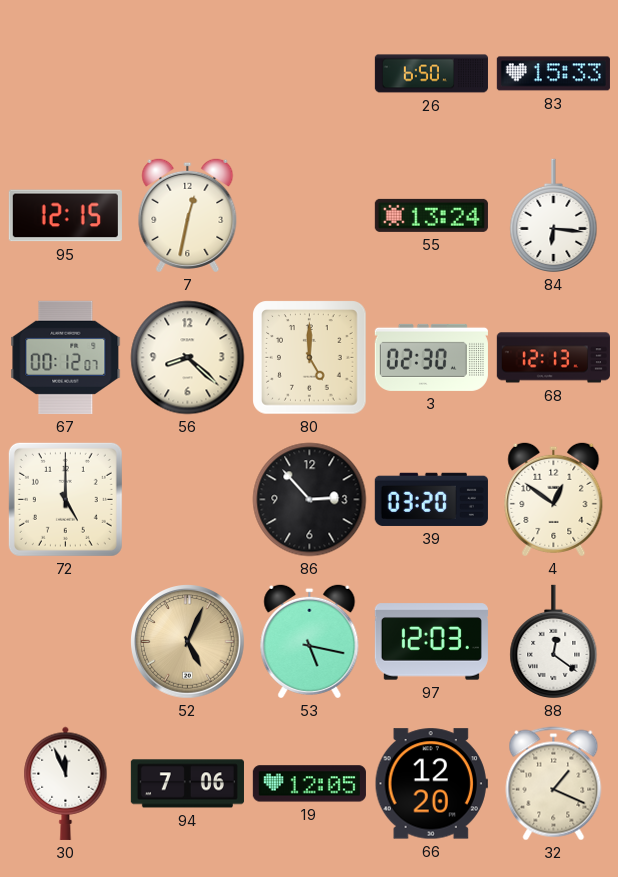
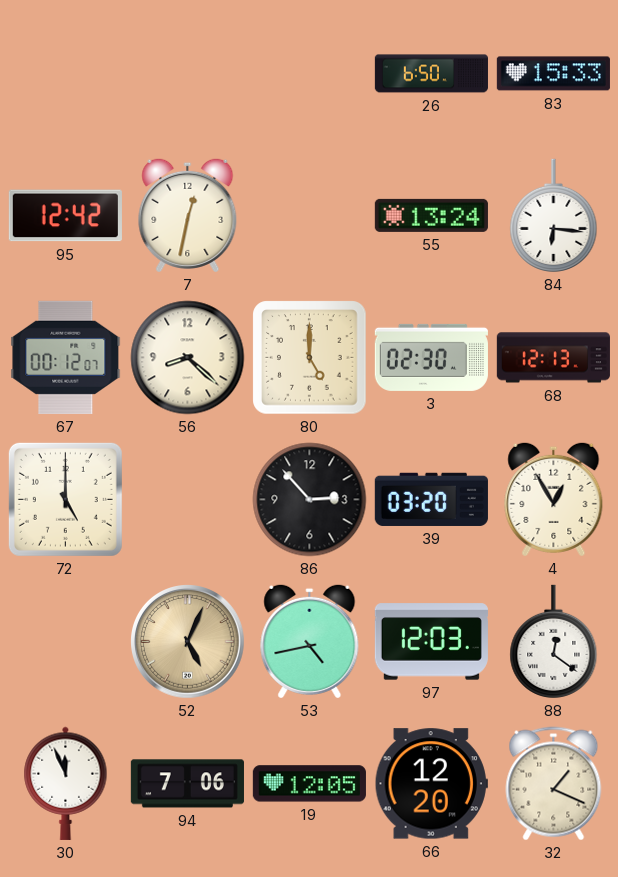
95: 12:15 -> 12:42 (65, 216)
4: 12:51 -> 12:55 (554, 499)
53: 5:17 -> 4:43 (310, 641)
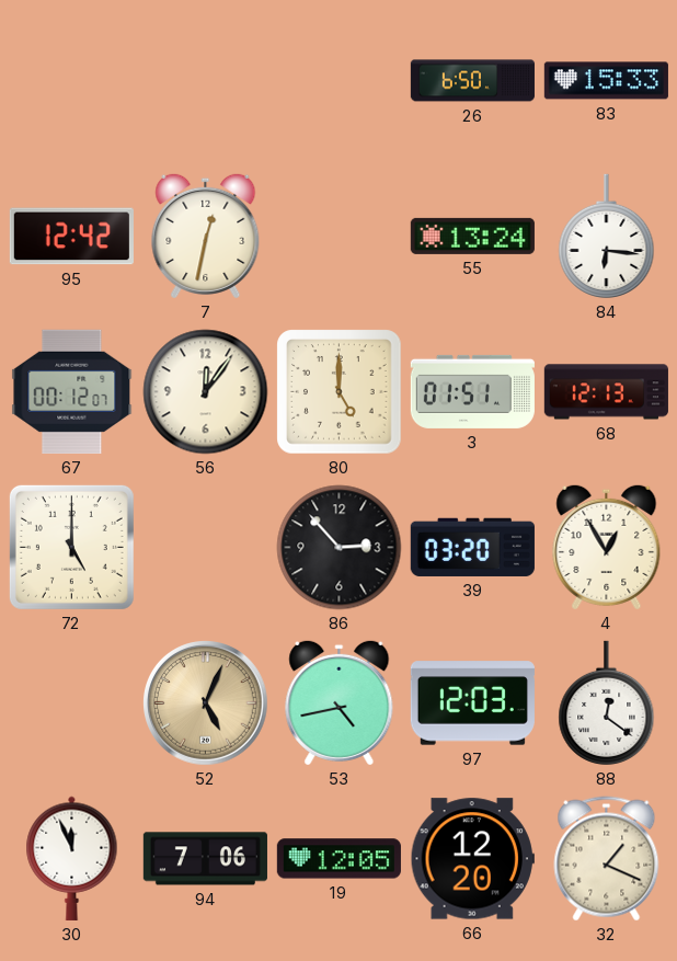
56: 8:22 -> 12:06 (206, 392)
3: 02:30 -> 01:51 (472, 391)
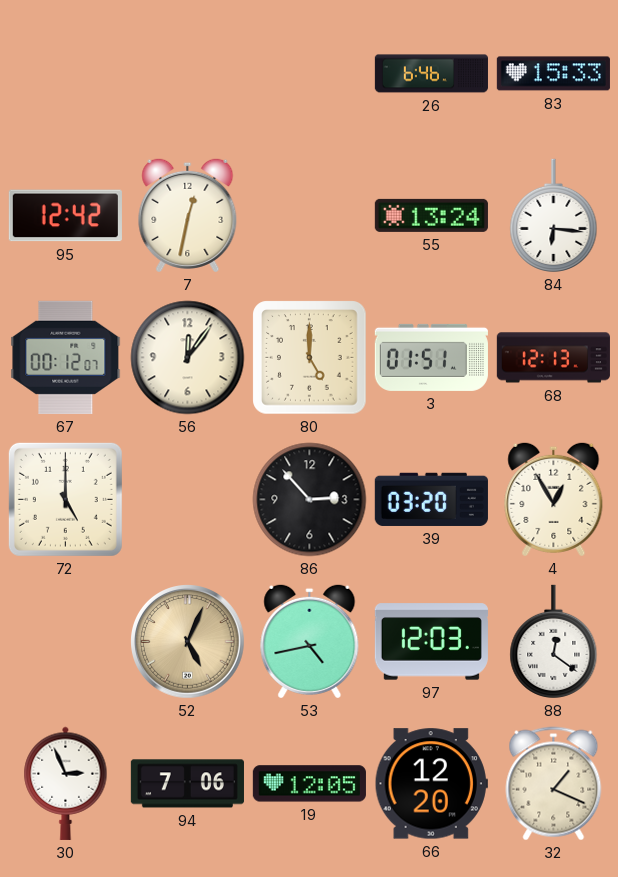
26: 6:50 -> 6:46 (431, 74)
30: 11:56 -> 2:56 (66, 783)
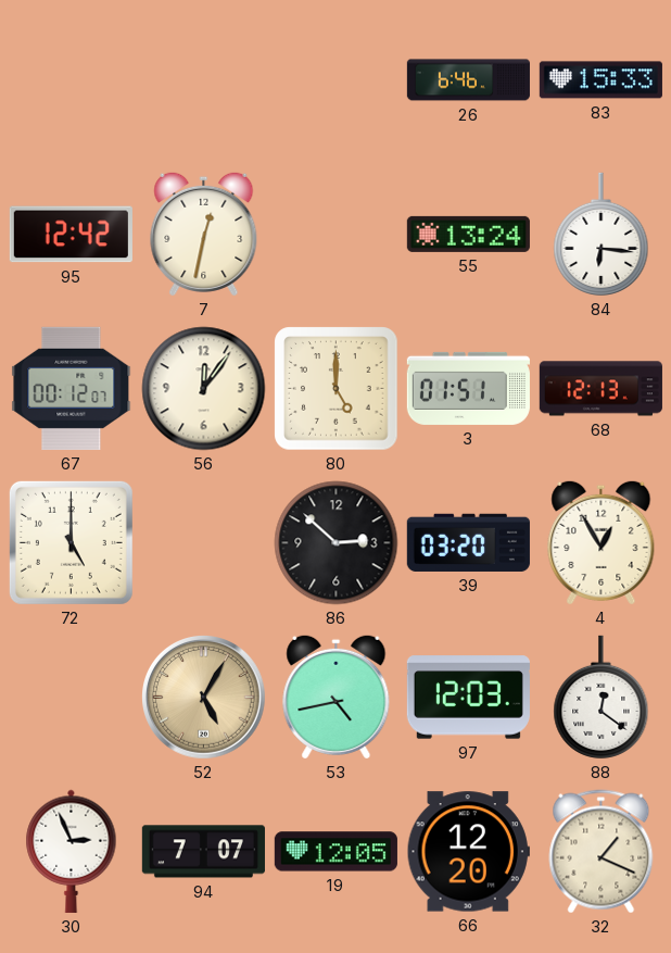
86: 2:53 -> 2:52 (337, 543)
52: 5:04 -> 5:05 (204, 698)
94: 7:06 -> 7:07 (203, 852)
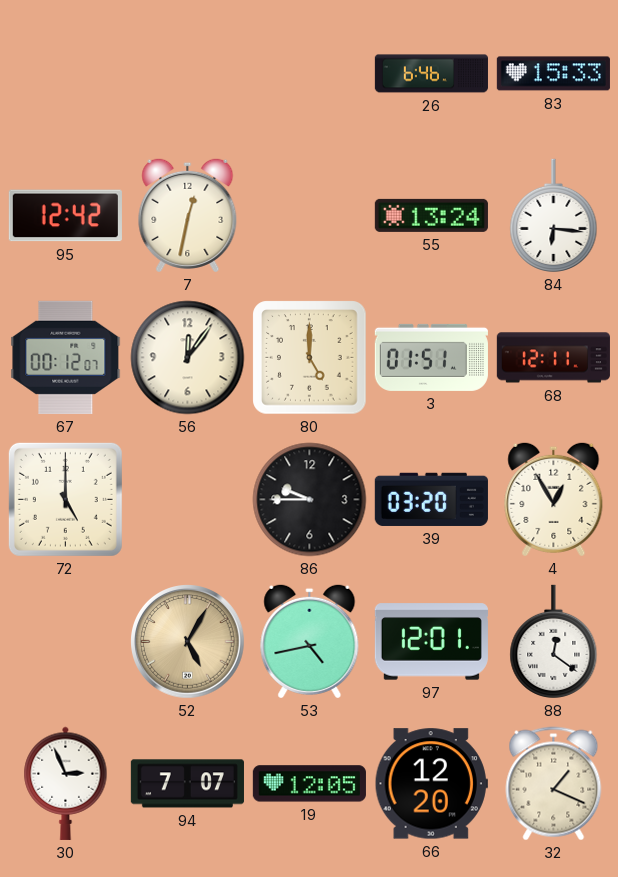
68: 12:13 -> 12:11 (553, 358)
86: 2:52 -> 9:45 (310, 500)
97: 12:03 -> 12:01 (431, 642)
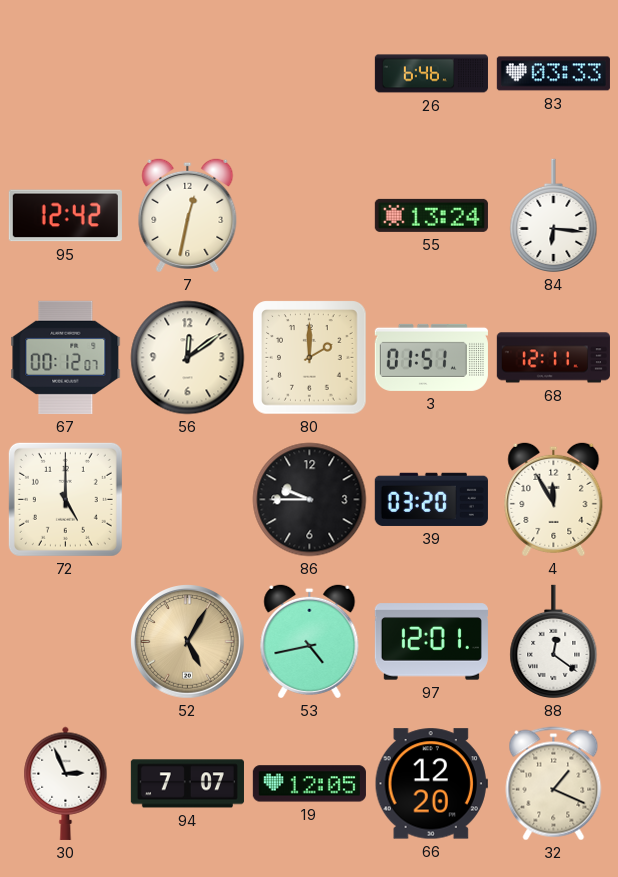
83: 15:33 -> 03:33 (553, 74)
56: 12:06 -> 12:09 (188, 358)
80: 5:00 -> 2:00 (310, 358)
4: 12:55 -> 11:55 (554, 499)
